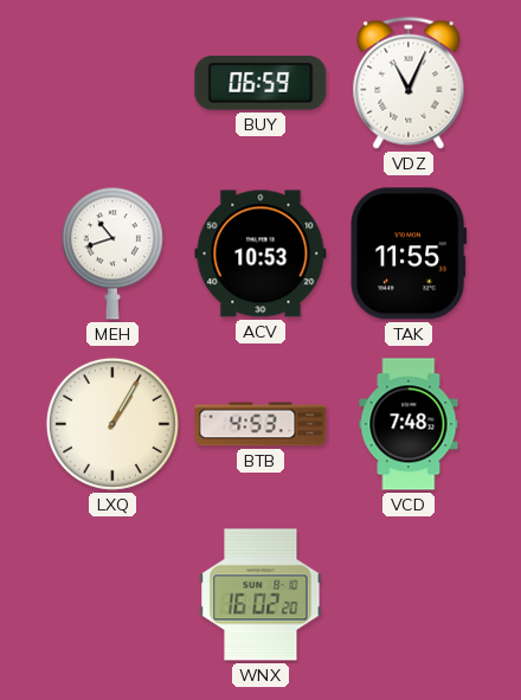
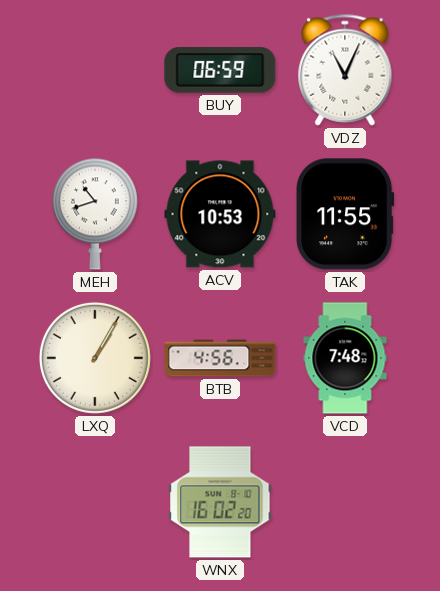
BTB: 4:53 -> 4:56 (220, 358)
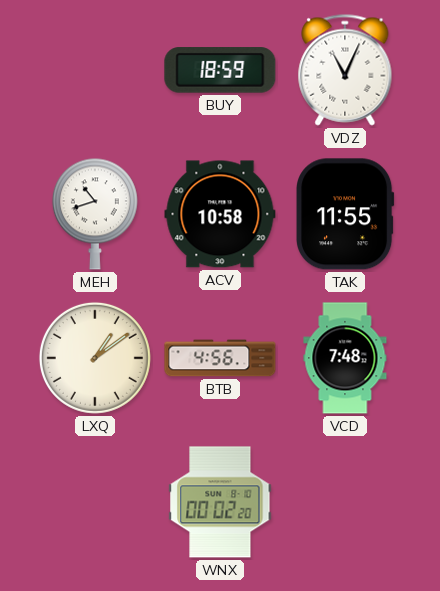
BUY: 06:59 -> 18:59 (220, 70)
ACV: 10:53 -> 10:58 (220, 214)
LXQ: 1:05 -> 1:09 (95, 358)
WNX: 16:02 -> 00:02 (220, 502)
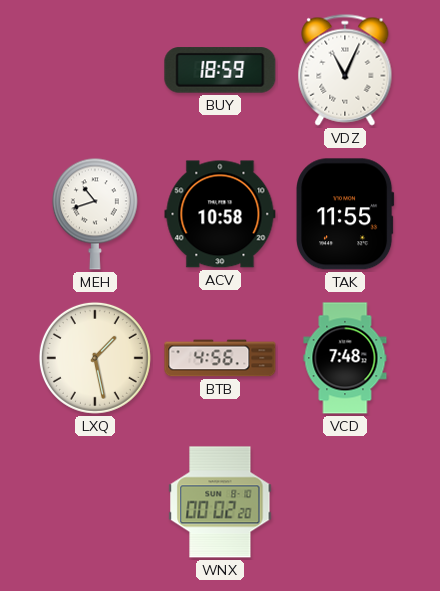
LXQ: 1:09 -> 1:28 (95, 358)
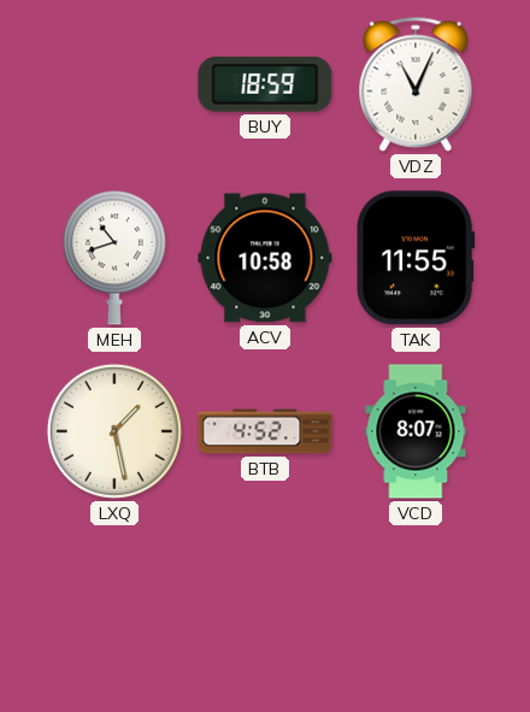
BTB: 4:56 -> 4:52 (265, 431)
VCD: 7:48 -> 8:07 (416, 431)
WNX: 00:02 -> none (220, 502)
